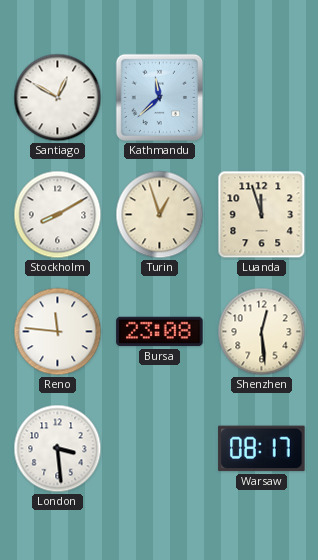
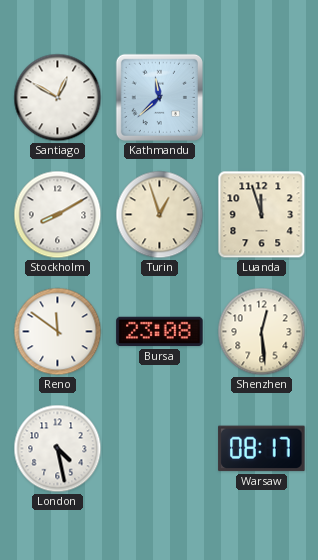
Reno: 11:46 -> 11:51 (58, 332)
London: 3:29 -> 4:28 (58, 449)
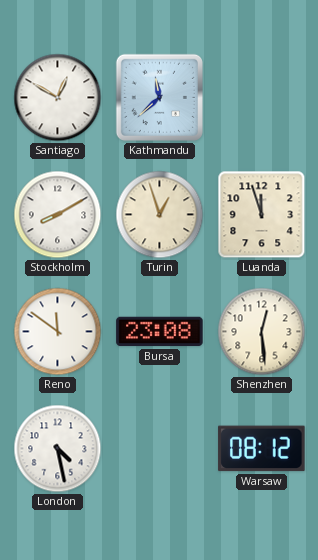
Warsaw: 08:17 -> 08:12 (262, 449)
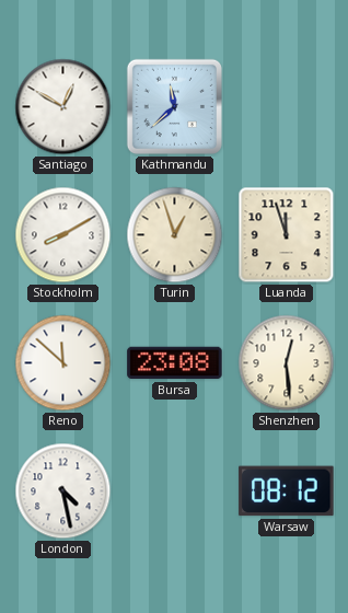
Reno: 11:51 -> 11:52 (63, 363)
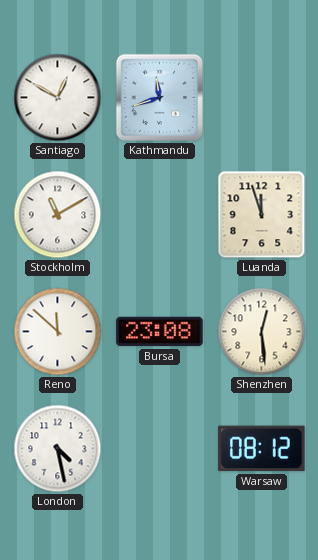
Kathmandu: 11:38 -> 11:42 (159, 97)
Stockholm: 8:10 -> 11:10 (58, 215)
Turin: 12:57 -> none (175, 235)
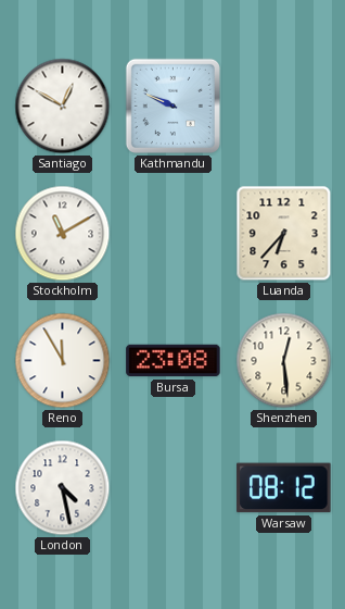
Kathmandu: 11:42 -> 9:49 (173, 105)
Luanda: 11:57 -> 6:37 (284, 234)
Reno: 11:52 -> 11:55 (63, 361)
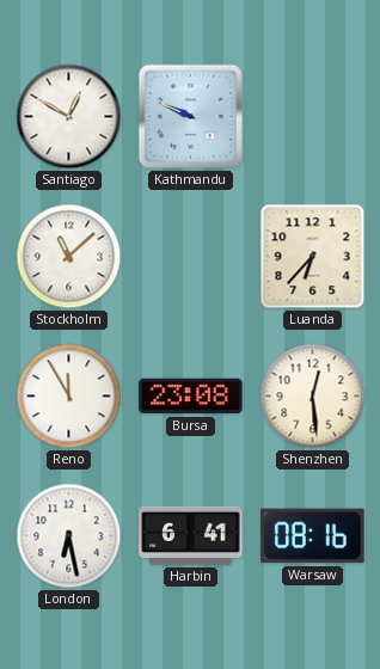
Stockholm: 11:10 -> 11:08 (69, 257)
London: 4:28 -> 6:28 (69, 536)
Harbin: none -> 6:41 (191, 535)
Warsaw: 08:12 -> 08:16 (313, 536)
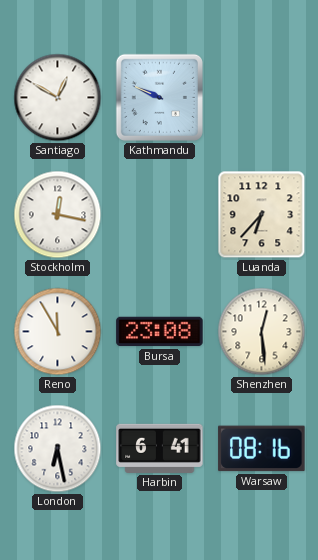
Stockholm: 11:08 -> 12:17 (58, 215)
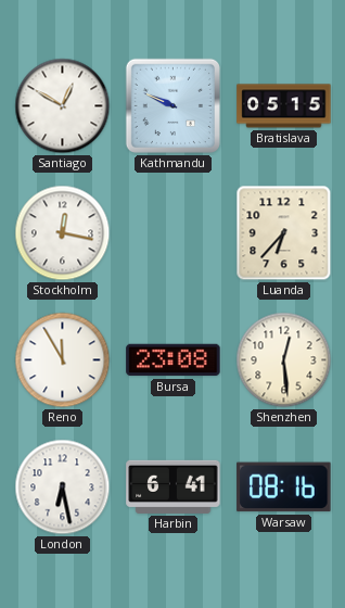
Bratislava: none -> 05:15 (284, 106)
